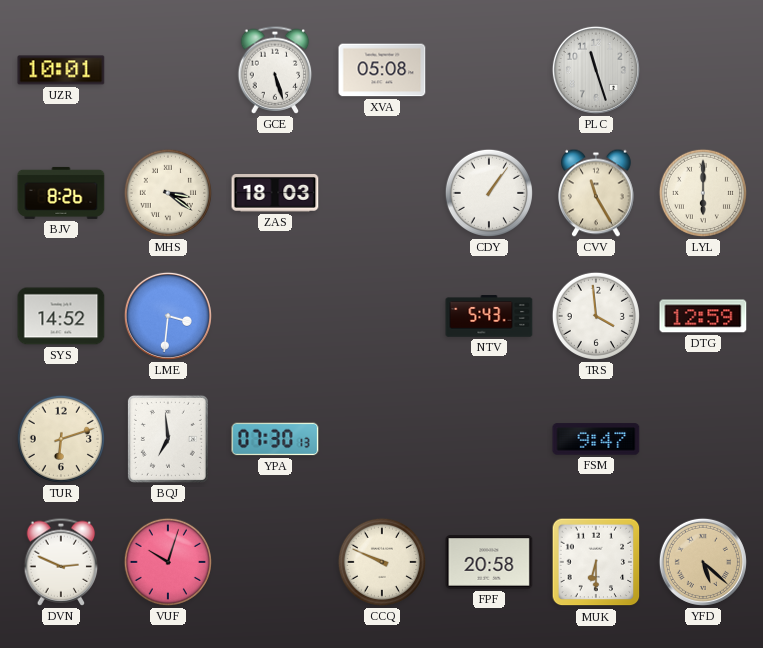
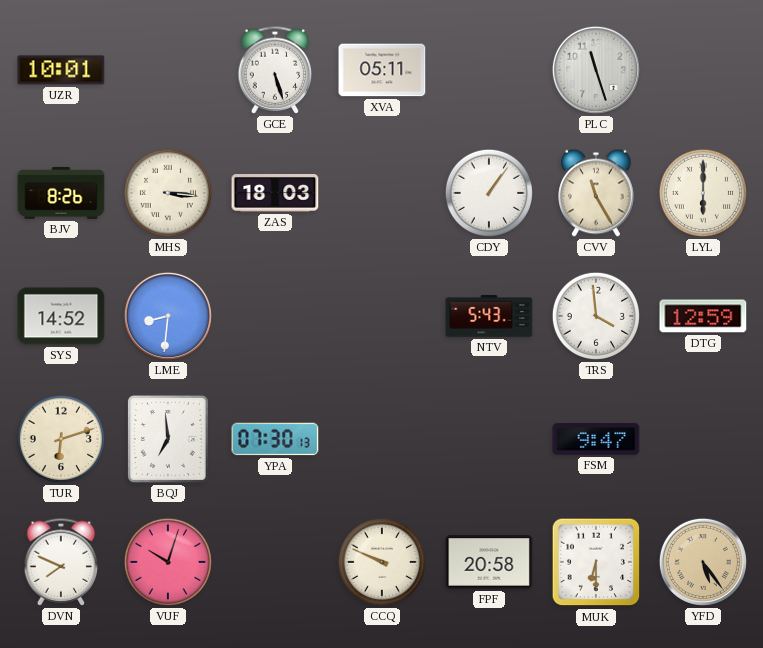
XVA: 05:08 -> 05:11 (382, 70)
MHS: 3:21 -> 3:16 (168, 193)
LME: 3:31 -> 8:31 (168, 316)
DVN: 2:49 -> 7:49 (61, 562)
YFD: 5:22 -> 5:24 (703, 562)
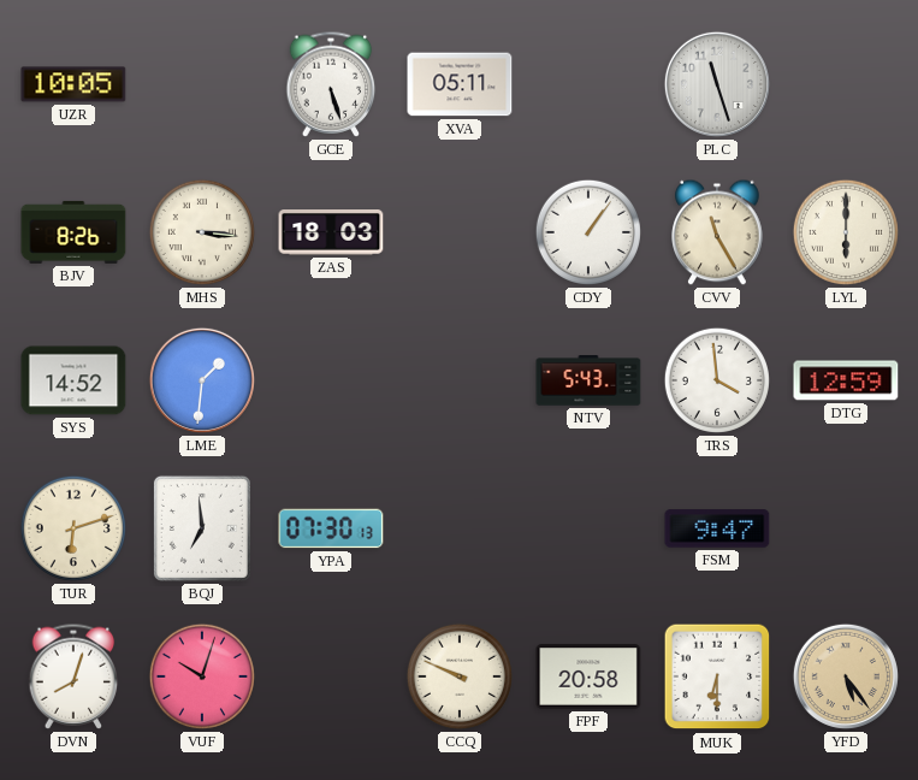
UZR: 10:01 -> 10:05 (73, 84)
LME: 8:31 -> 1:31 (202, 380)
DVN: 7:49 -> 8:03 (73, 676)
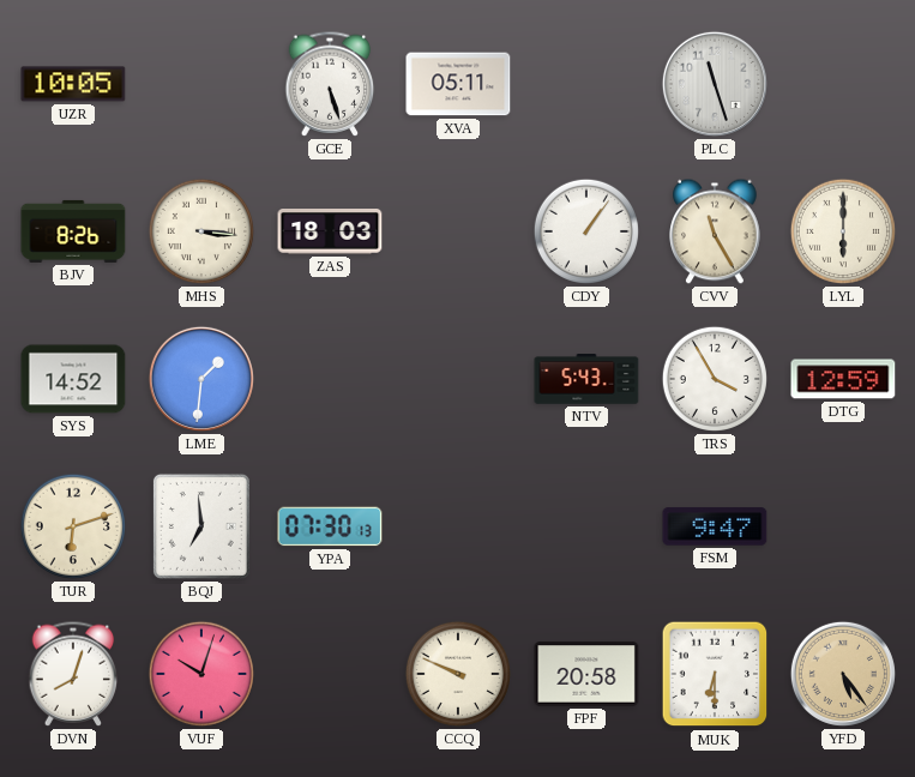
TRS: 3:59 -> 3:55 (715, 379)
